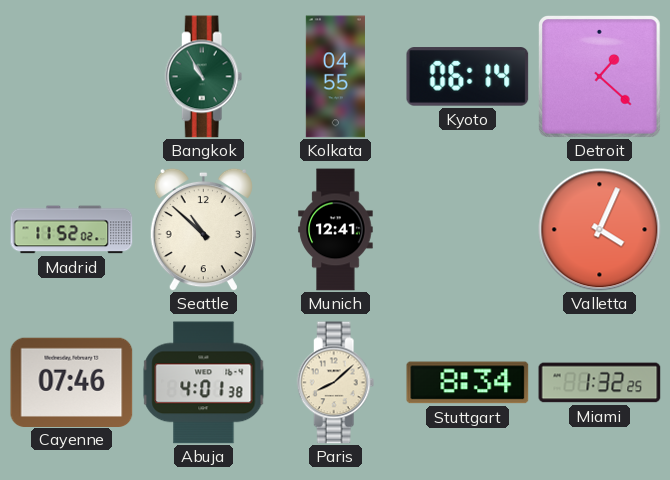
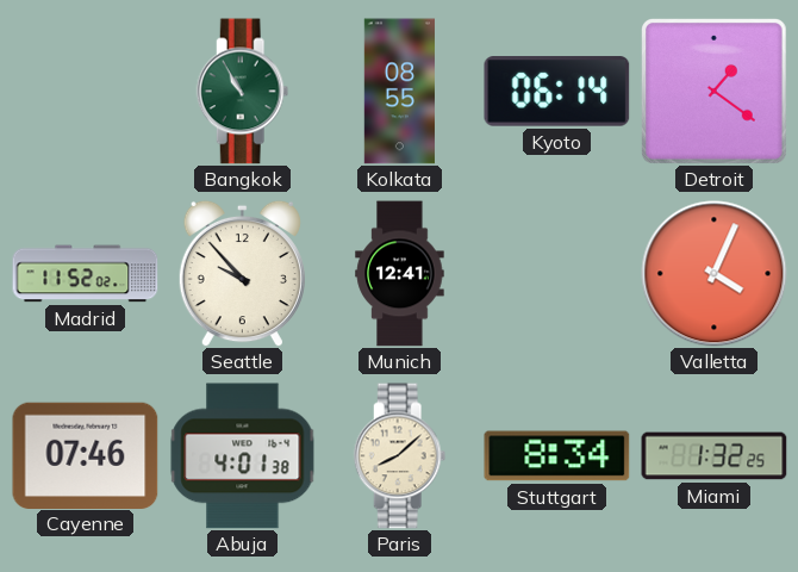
Kolkata: 04:55 -> 08:55 (399, 92)
Detroit: 1:22 -> 1:21 (715, 92)
Seattle: 10:52 -> 9:53 (242, 273)
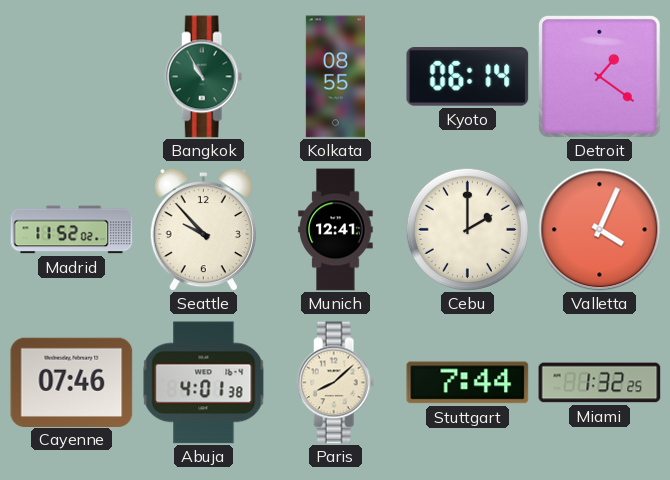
Cebu: none -> 2:00 (467, 229)
Stuttgart: 8:34 -> 7:44 (468, 383)
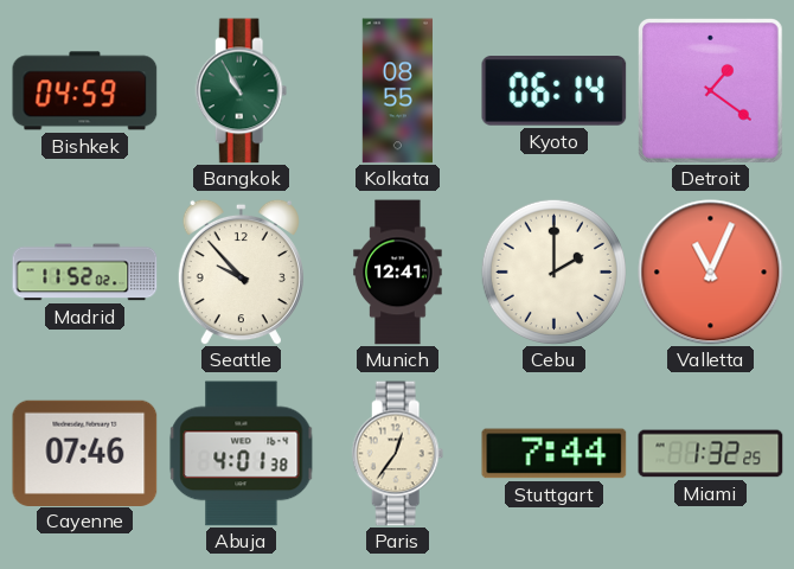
Bishkek: none -> 04:59 (85, 91)
Valletta: 4:04 -> 11:04 (711, 273)
Paris: 8:08 -> 12:36 (398, 454)
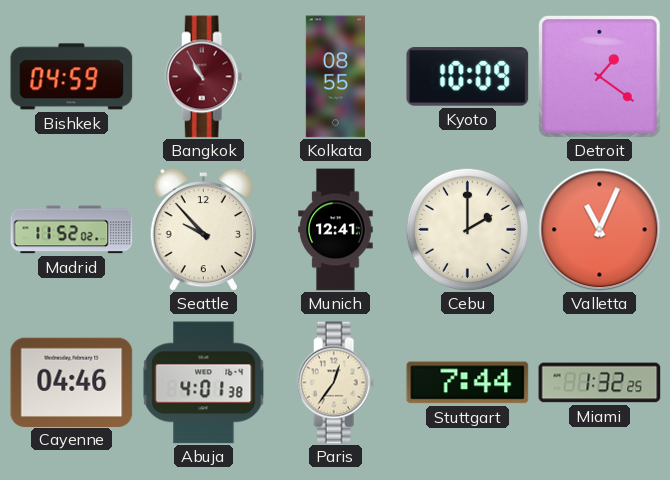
Bangkok dial: green -> burgundy (204, 77)
Kyoto: 06:14 -> 10:09 (468, 77)
Cayenne: 07:46 -> 04:46 (72, 382)
